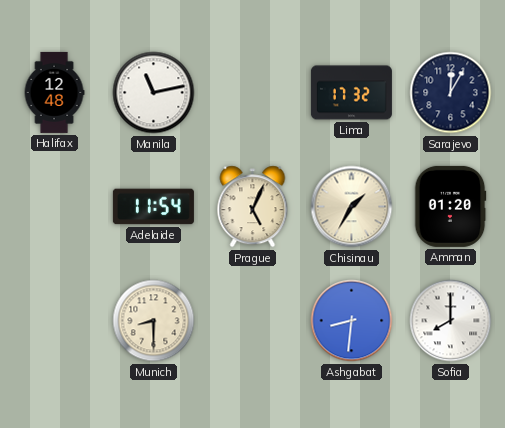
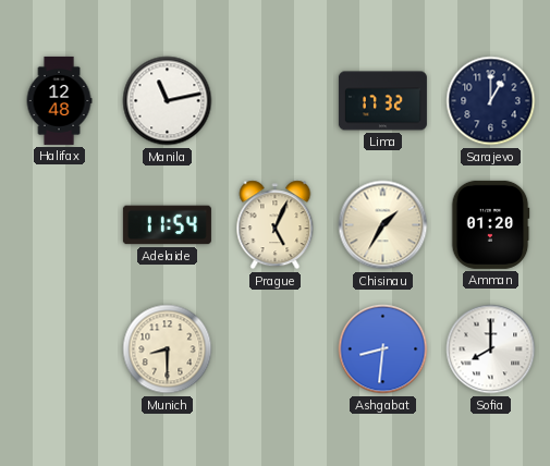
Sarajevo: 12:05 -> 1:00 (491, 101)
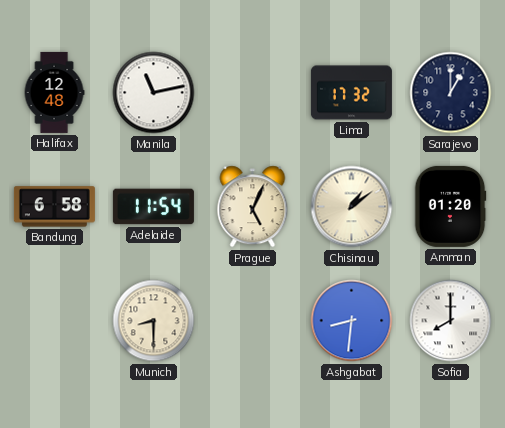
Bandung: none -> 6:58 (54, 207)
Chisinau: 1:35 -> 1:09 (352, 207)
